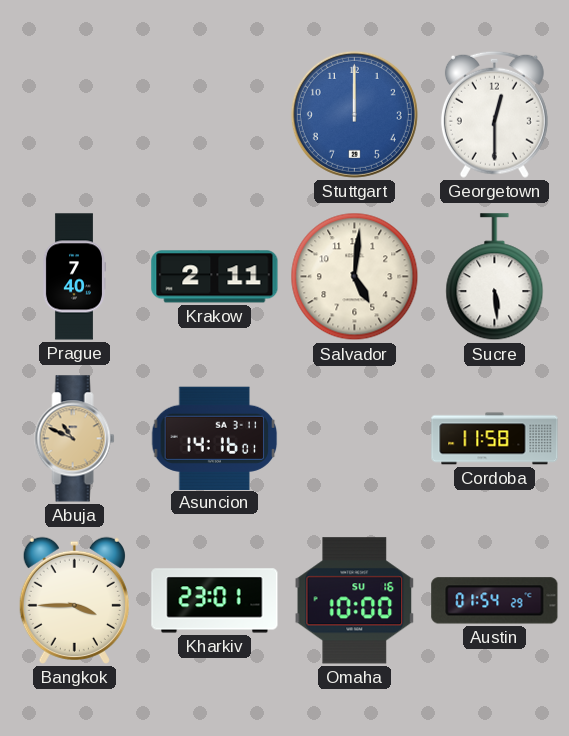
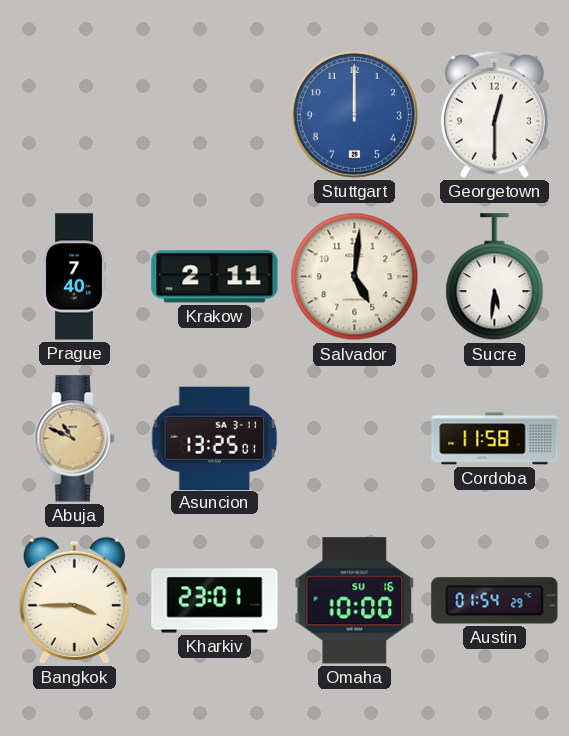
Sucre: 5:29 -> 5:31 (495, 277)
Asuncion: 14:16 -> 13:25 (215, 438)
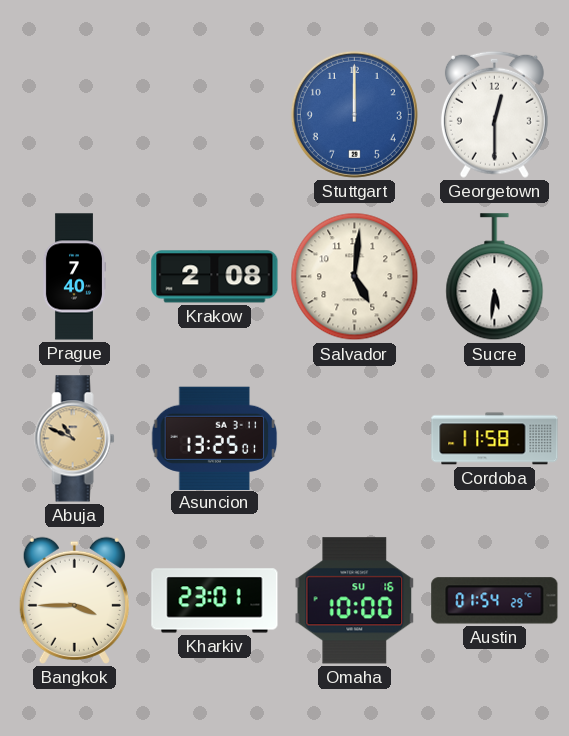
Krakow: 2:11 -> 2:08 (215, 277)
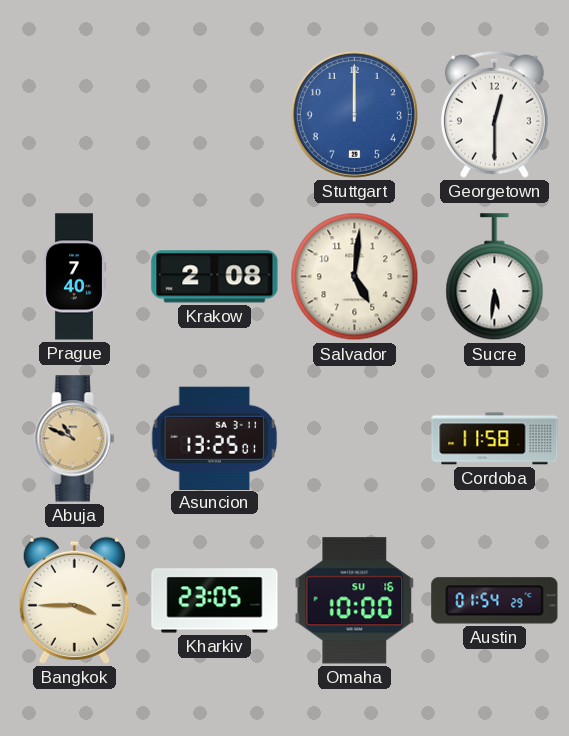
Kharkiv: 23:01 -> 23:05 (215, 601)
